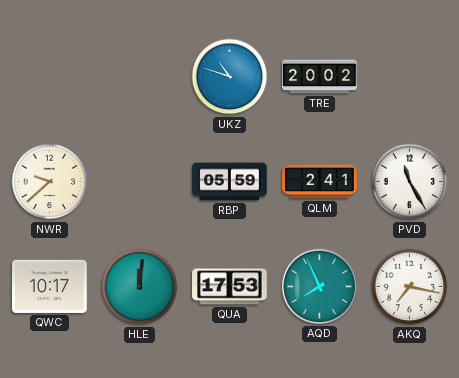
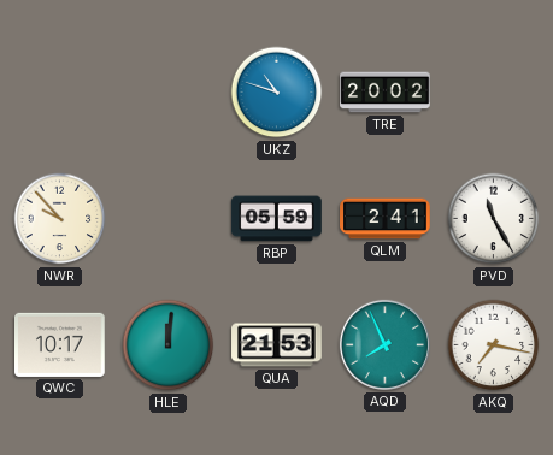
NWR: 9:38 -> 9:53 (60, 219)
QUA: 17:53 -> 21:53 (277, 345)
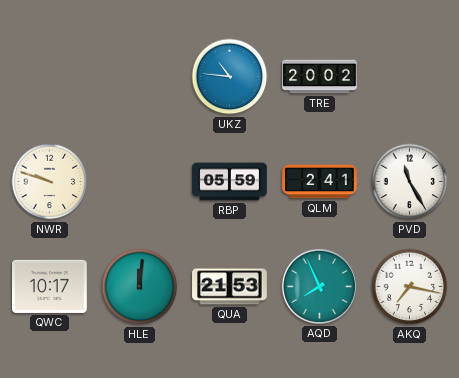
UKZ: 10:48 -> 10:46 (230, 77)
NWR: 9:53 -> 9:48 (50, 182)
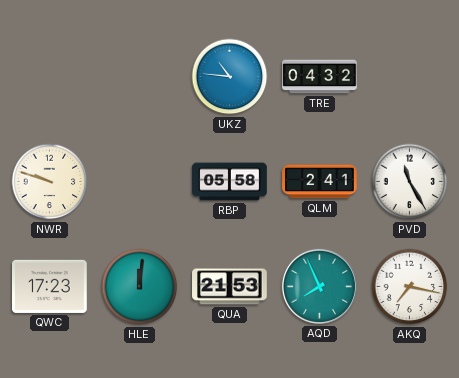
TRE: 20:02 -> 04:32 (320, 77)
RBP: 05:59 -> 05:58 (230, 182)
QWC: 10:17 -> 17:23 (50, 286)
